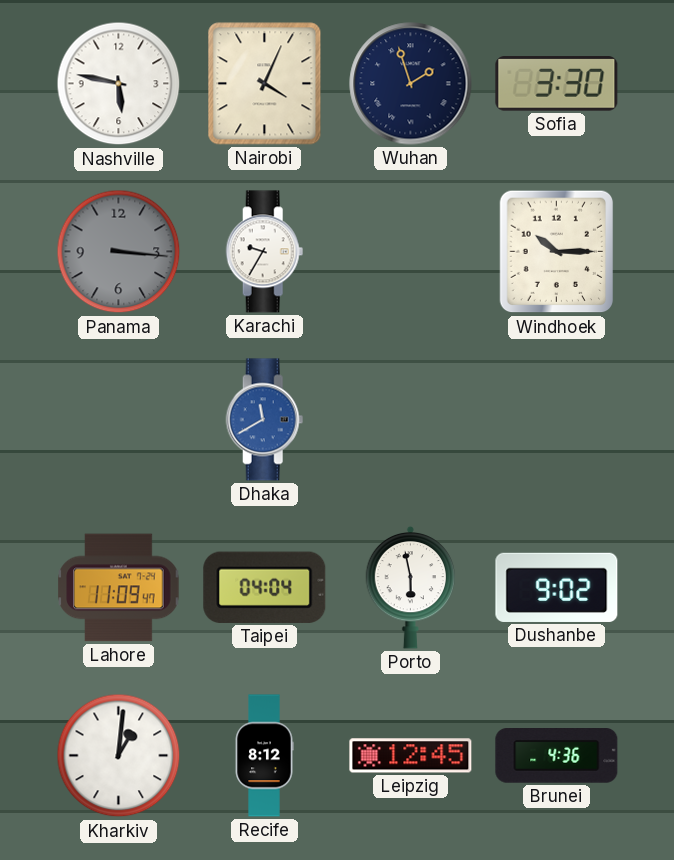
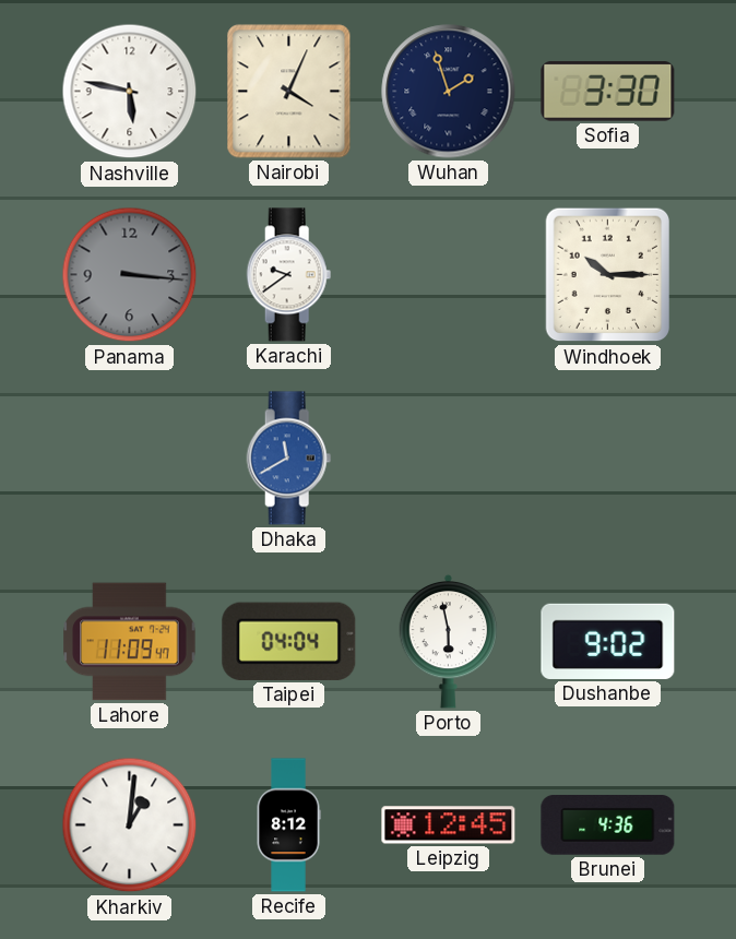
Karachi: 9:35 -> 9:39 (289, 275)
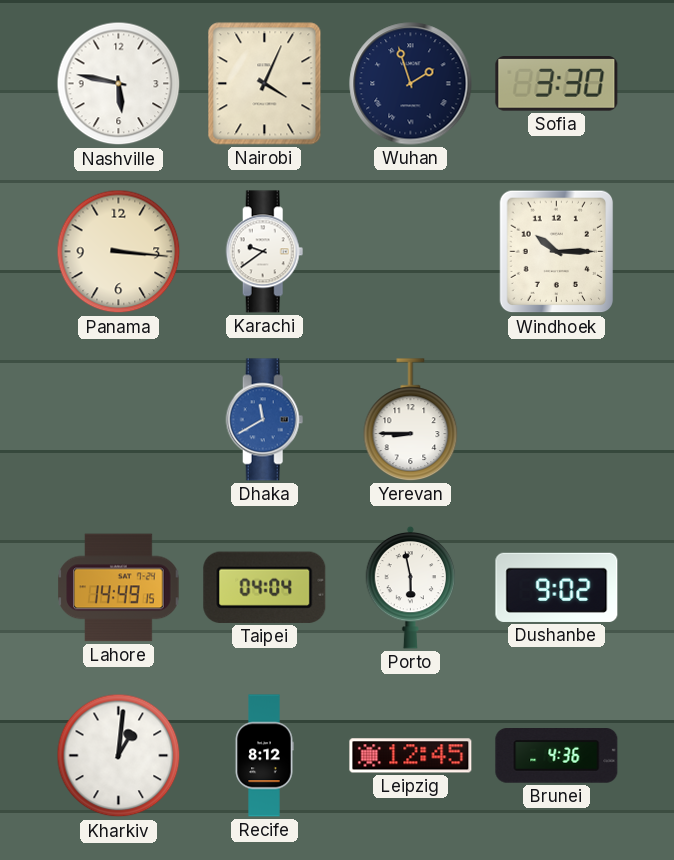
Panama dial: grey -> cream (119, 252)
Yerevan: none -> 8:45 (411, 420)
Lahore: 11:09 -> 14:49 (119, 588)
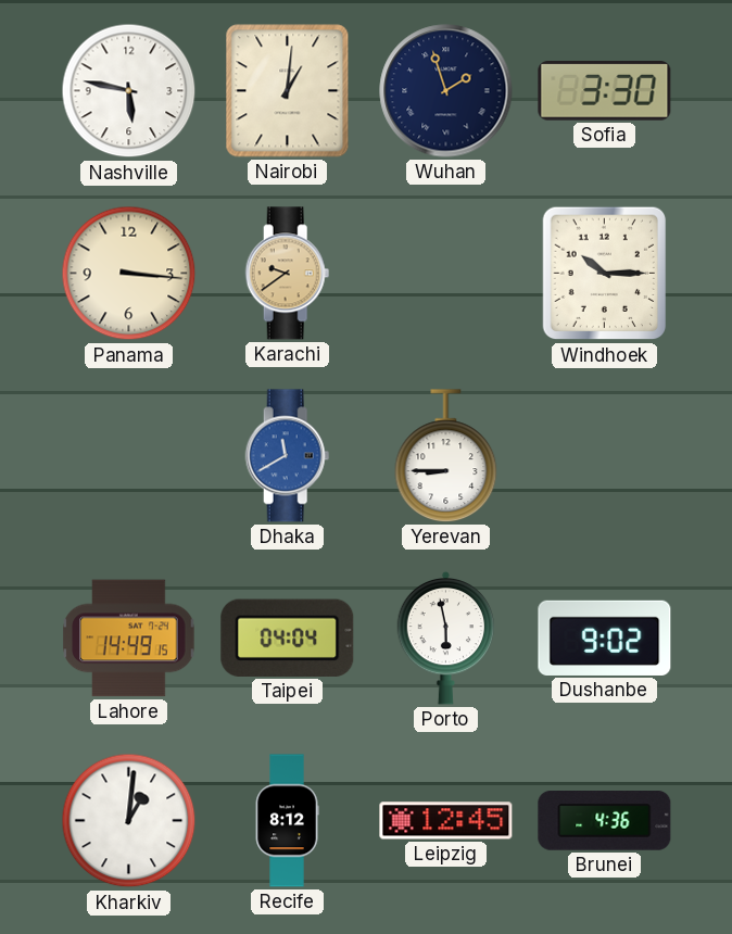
Nairobi: 4:04 -> 1:01 (288, 91)
Karachi dial: white -> champagne (288, 274)
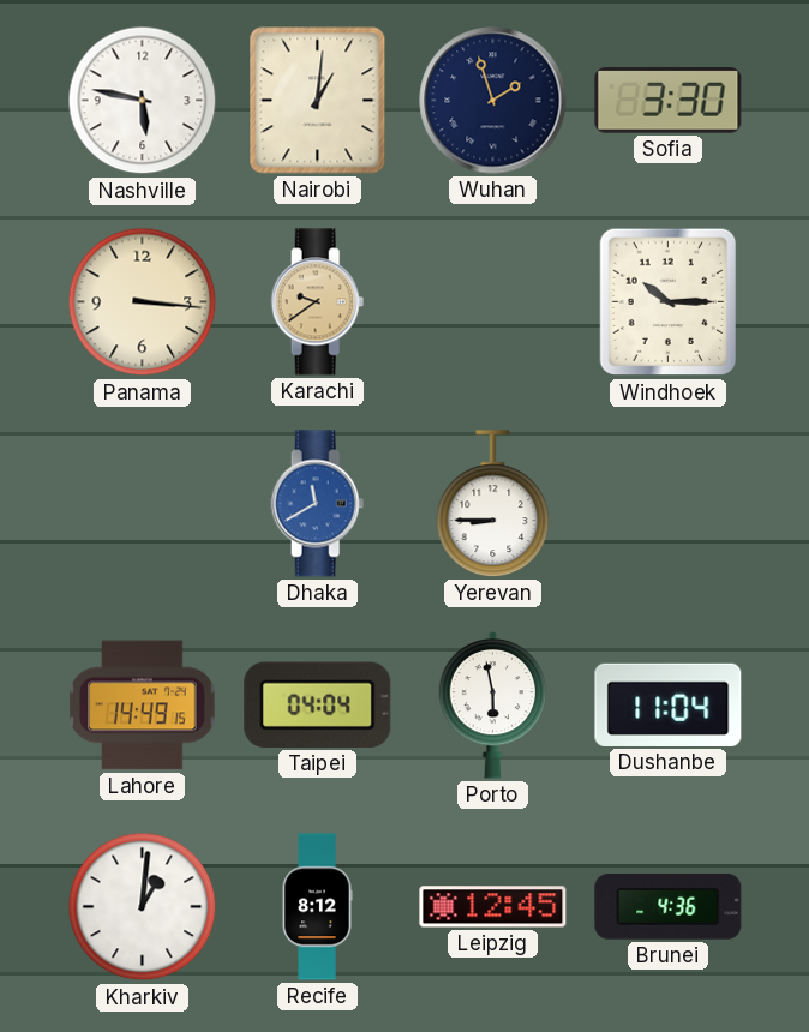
Dushanbe: 9:02 -> 11:04 (669, 704)
